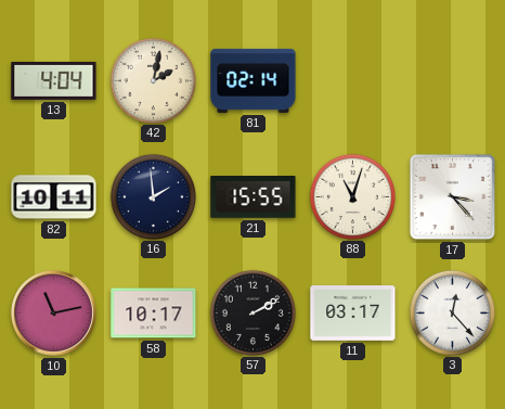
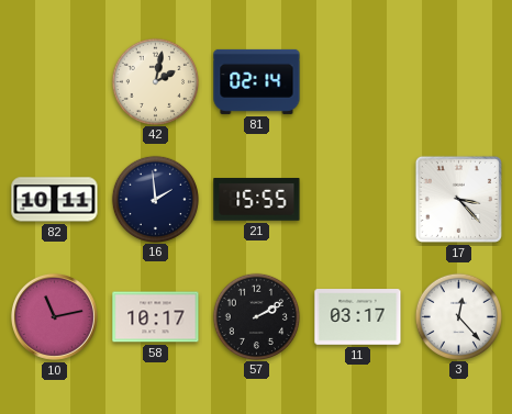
13: 4:04 -> none (54, 80)
88: 11:03 -> none (352, 196)
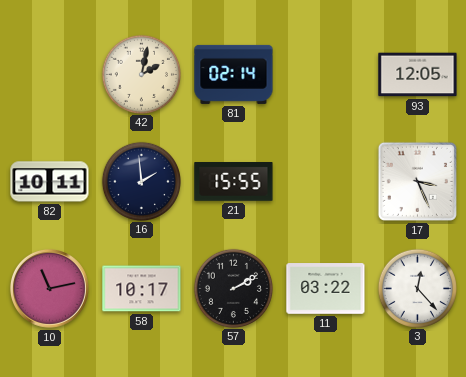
93: none -> 12:05 (418, 75)
17: 3:23 -> 3:26 (417, 181)
11: 03:17 -> 03:22 (326, 289)
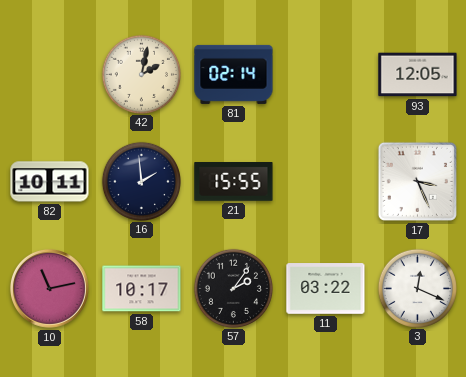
57: 2:10 -> 2:06 (233, 288)
3: 12:23 -> 12:19 (417, 288)
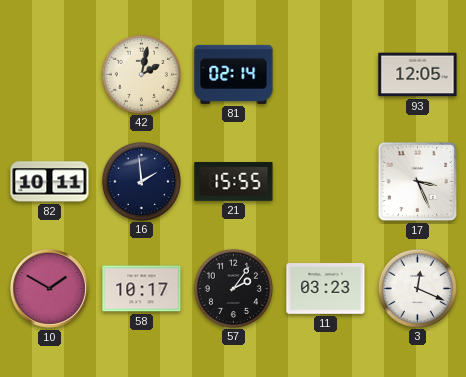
10: 11:13 -> 1:50 (49, 288)
11: 03:22 -> 03:23 (326, 289)
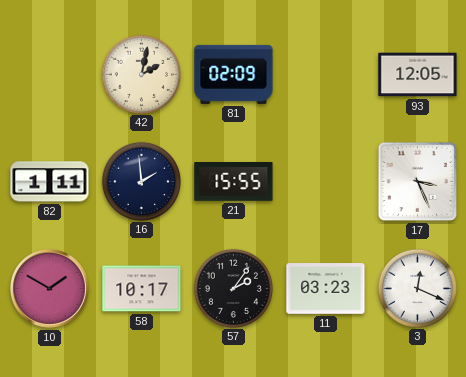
81: 02:14 -> 02:09 (234, 74)
82: 10:11 -> 1:11 (50, 182)
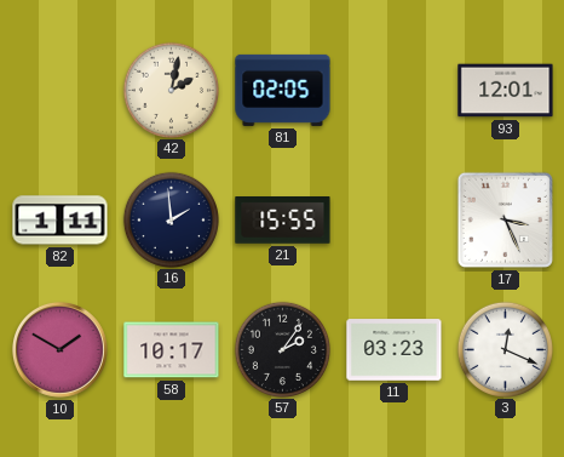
81: 02:09 -> 02:05 (283, 90)
93: 12:05 -> 12:01 (506, 91)
